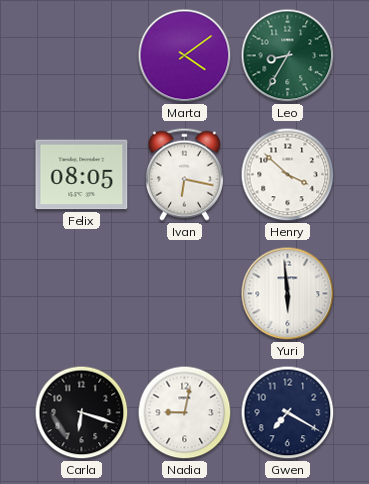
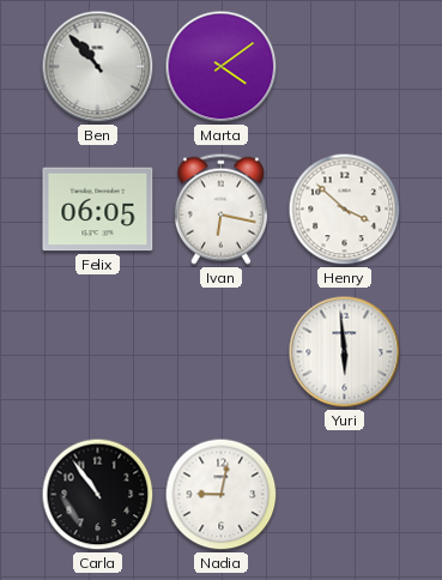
Ben: none -> 10:53 (98, 67)
Leo: 8:35 -> none (288, 56)
Felix: 08:05 -> 06:05 (98, 210)
Carla: 6:18 -> 10:54 (98, 495)
Gwen: 7:20 -> none (288, 413)
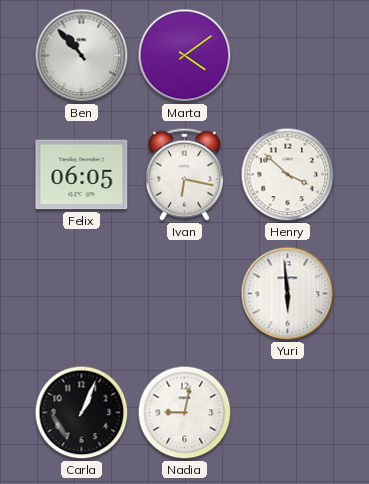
Carla: 10:54 -> 1:04 (82, 413)
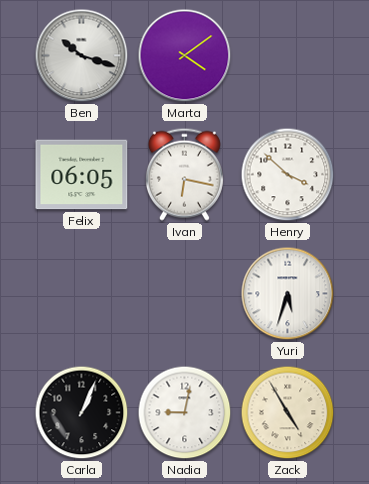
Ben: 10:53 -> 10:18 (82, 56)
Yuri: 5:59 -> 5:33 (288, 294)
Zack: none -> 4:55 (288, 413)
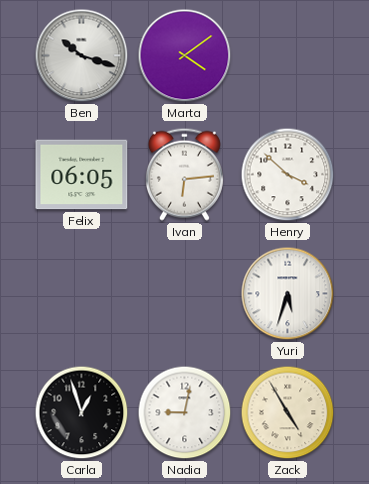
Ivan: 6:17 -> 6:14 (184, 174)
Carla: 1:04 -> 12:57 (82, 413)
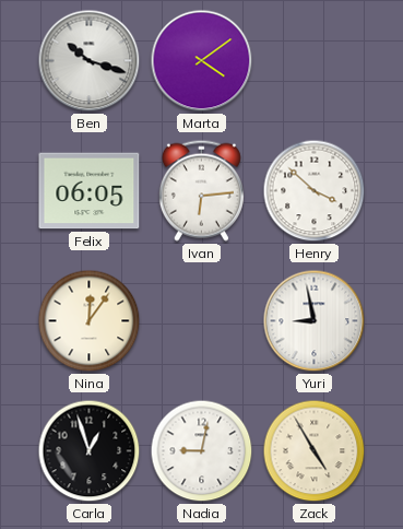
Nina: none -> 12:06 (90, 321)
Yuri: 5:33 -> 8:58 (315, 321)
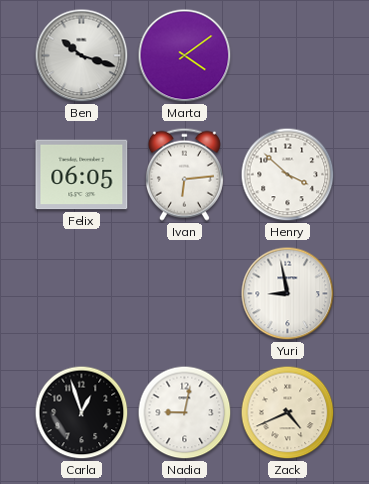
Nina: 12:06 -> none (90, 321)
Zack: 4:55 -> 4:41 (288, 413)
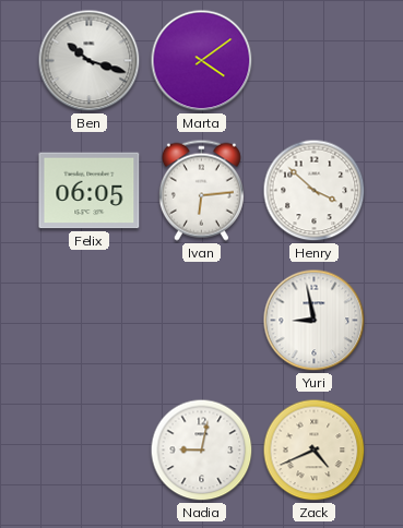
Carla: 12:57 -> none (82, 413)
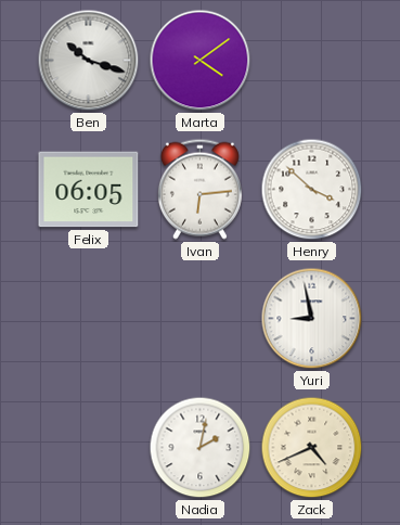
Nadia: 9:02 -> 2:02 (201, 448)
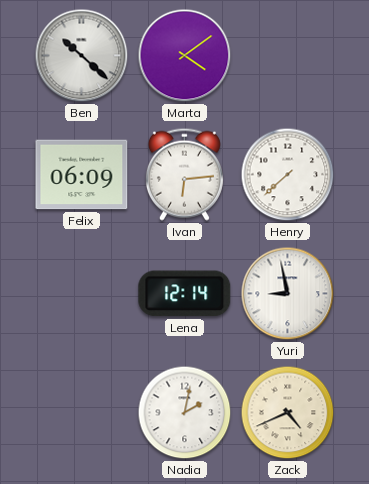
Ben: 10:18 -> 10:22 (82, 56)
Felix: 06:05 -> 06:09 (82, 175)
Henry: 3:52 -> 7:38 (288, 175)
Lena: none -> 12:14 (185, 294)
